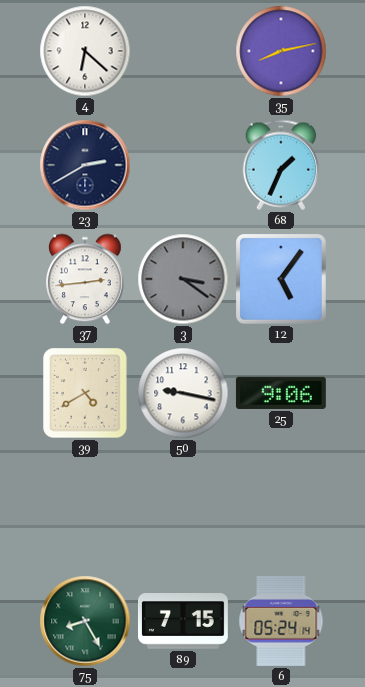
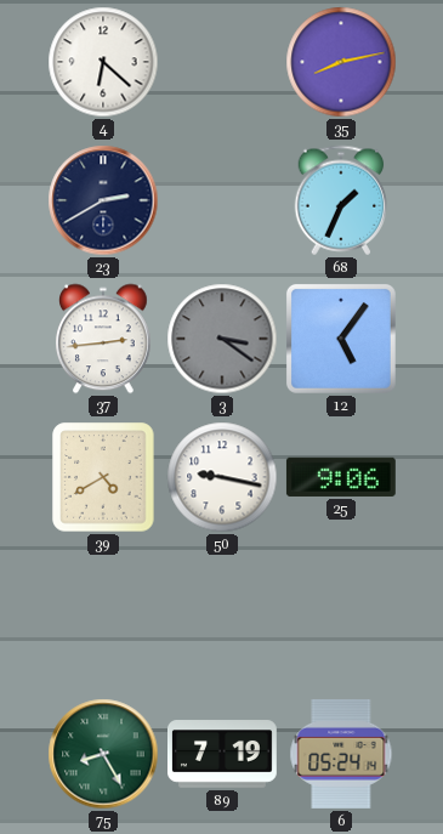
89: 7:15 -> 7:19 (223, 754)
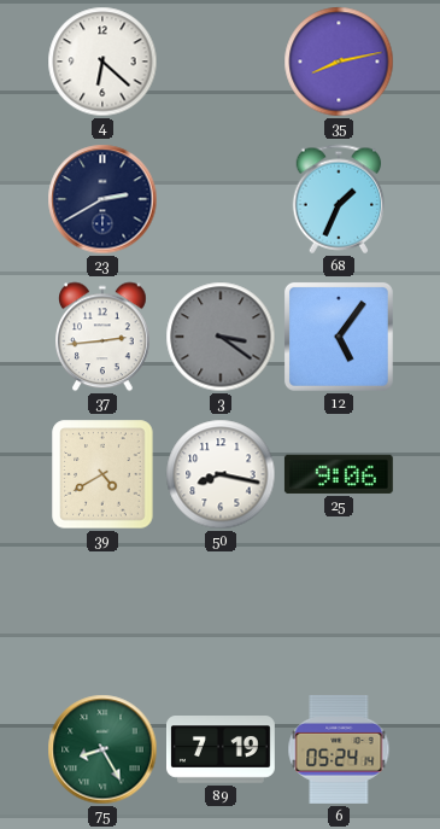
50: 9:17 -> 8:17 (221, 474)
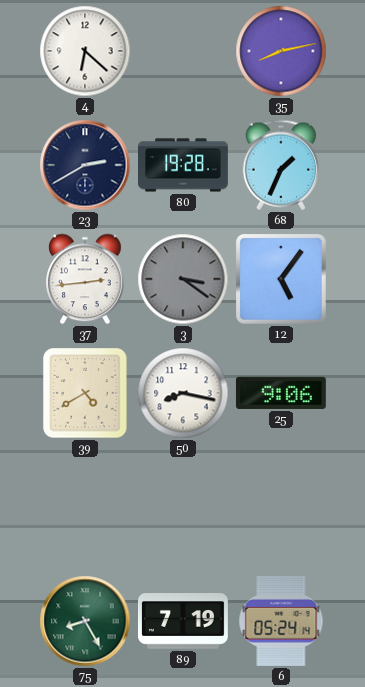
80: none -> 19:28 (184, 165)
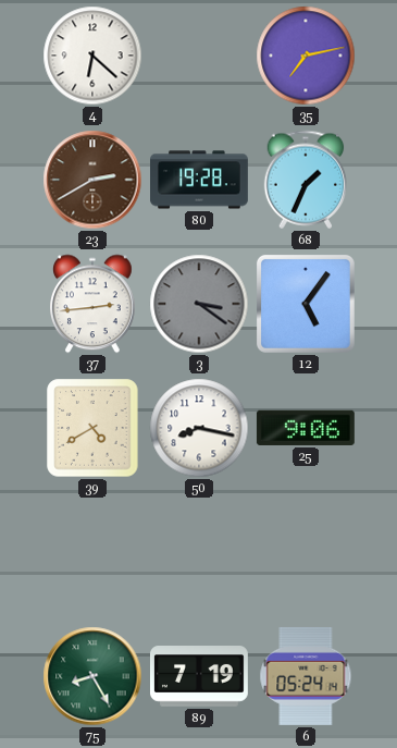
35: 8:13 -> 7:13 (306, 56)
23 dial: navy -> brown (92, 180)
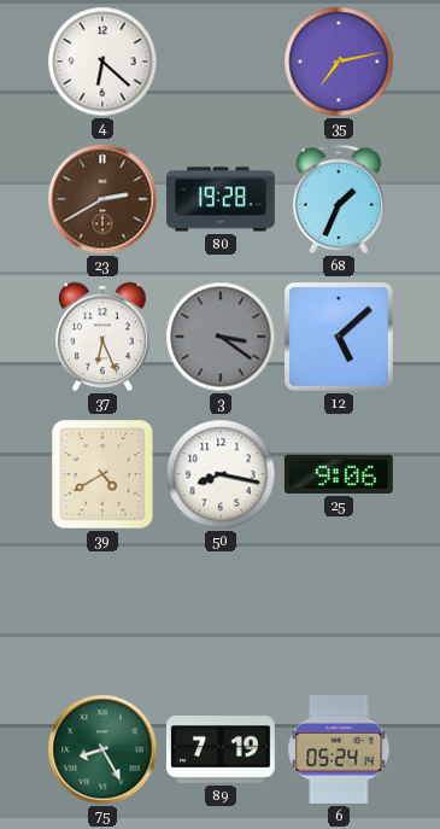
37: 2:44 -> 6:26 (104, 337)
12: 5:06 -> 5:08 (339, 337)
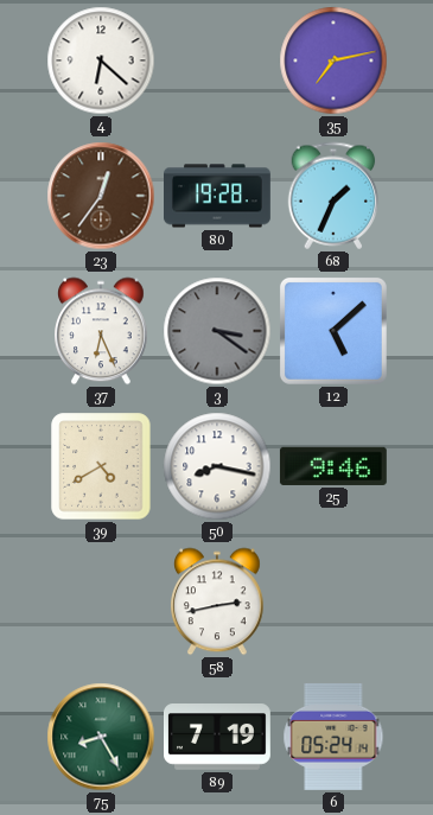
23: 2:40 -> 12:36 (101, 196)
25: 9:06 -> 9:46 (333, 466)
58: none -> 2:43 (218, 601)
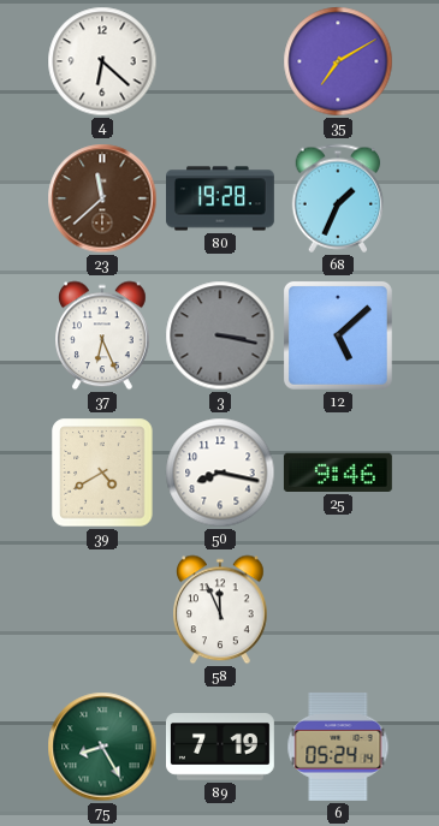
35: 7:13 -> 7:10 (338, 61)
23: 12:36 -> 11:38 (102, 198)
3: 3:21 -> 3:17 (220, 335)
58: 2:43 -> 11:56 (221, 610)
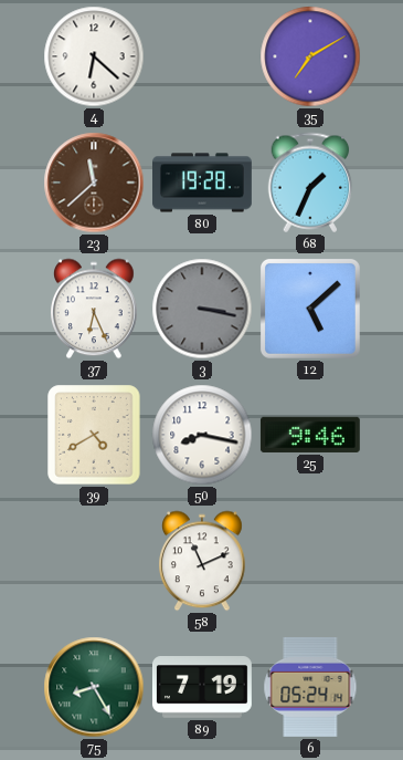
58: 11:56 -> 11:11 (203, 561)
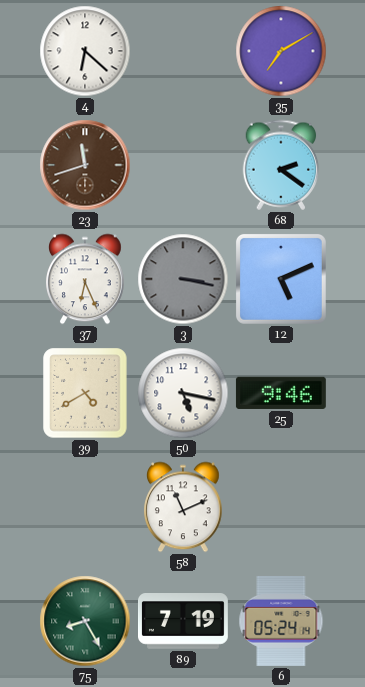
23: 11:38 -> 11:42 (85, 165)
80: 19:28 -> none (203, 183)
68: 1:34 -> 2:21 (281, 165)
12: 5:08 -> 5:11 (281, 279)
50: 8:17 -> 5:17 (183, 393)
